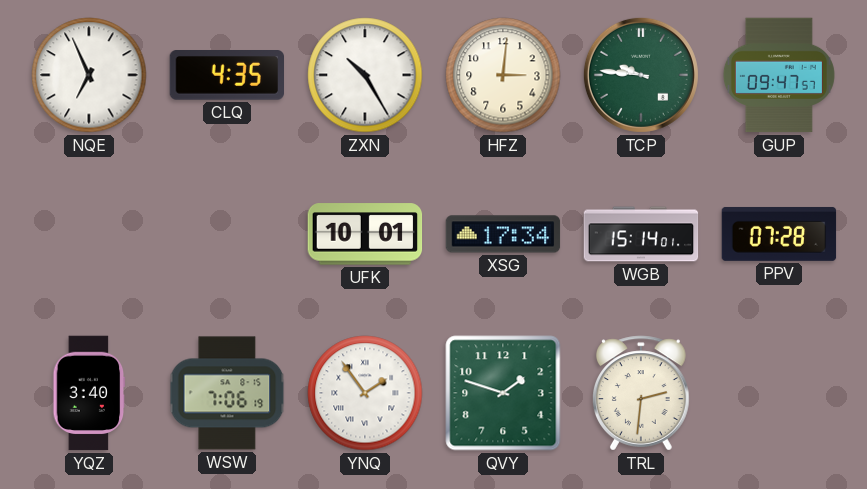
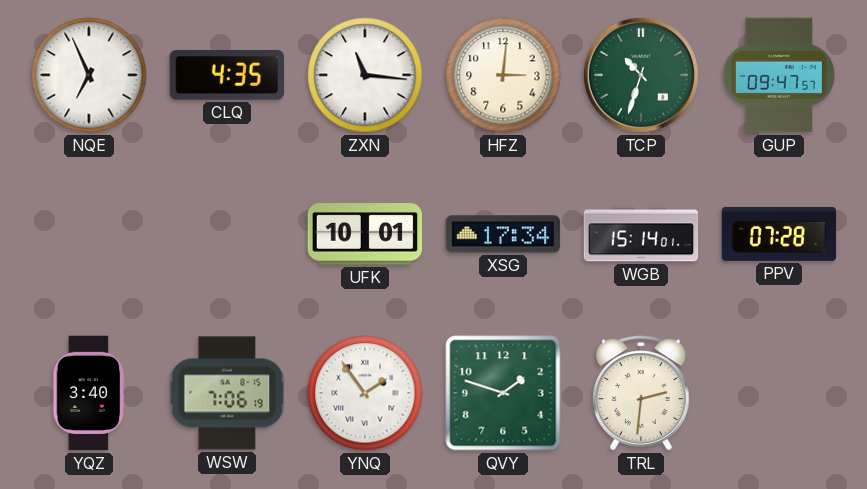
ZXN: 10:25 -> 11:16 (365, 75)
TCP: 9:46 -> 10:33 (641, 75)
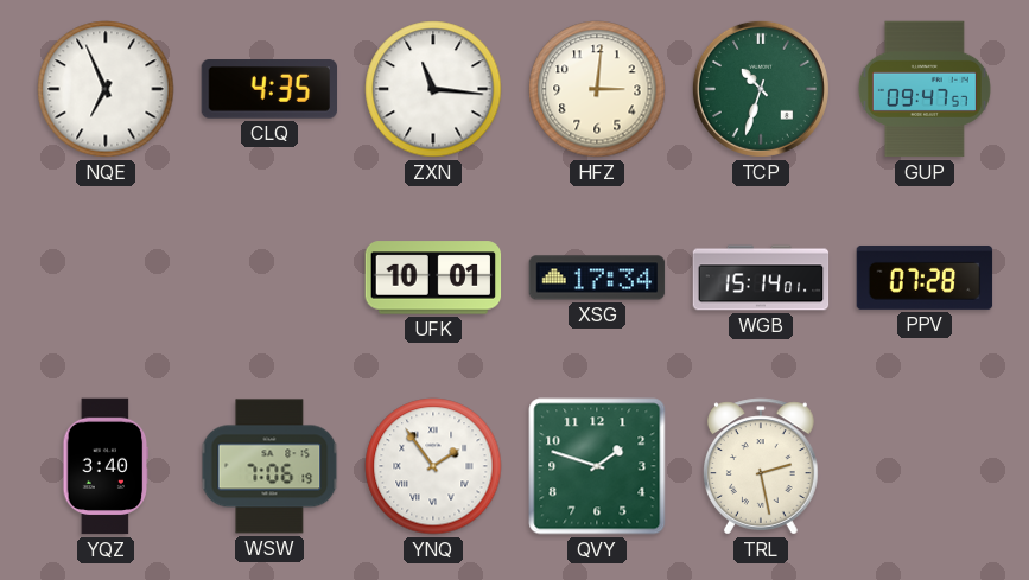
TRL: 2:31 -> 2:28 (762, 466)
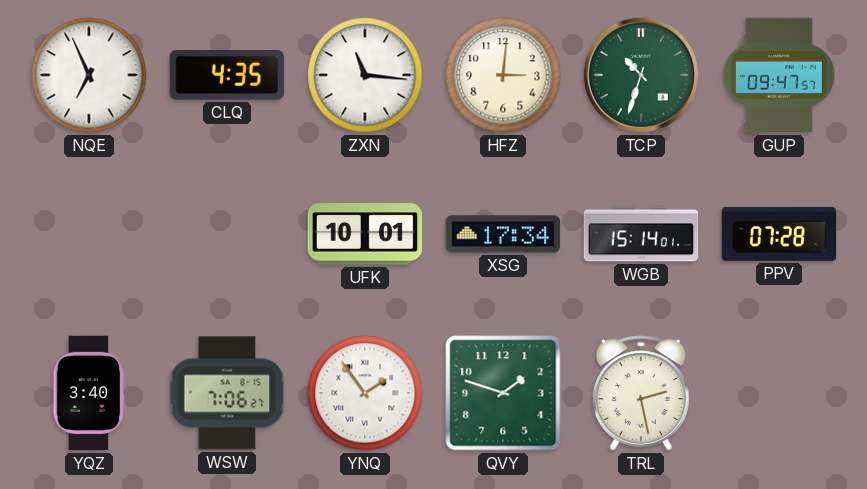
WSW: 7:06:19 -> 7:06:27 (227, 393)
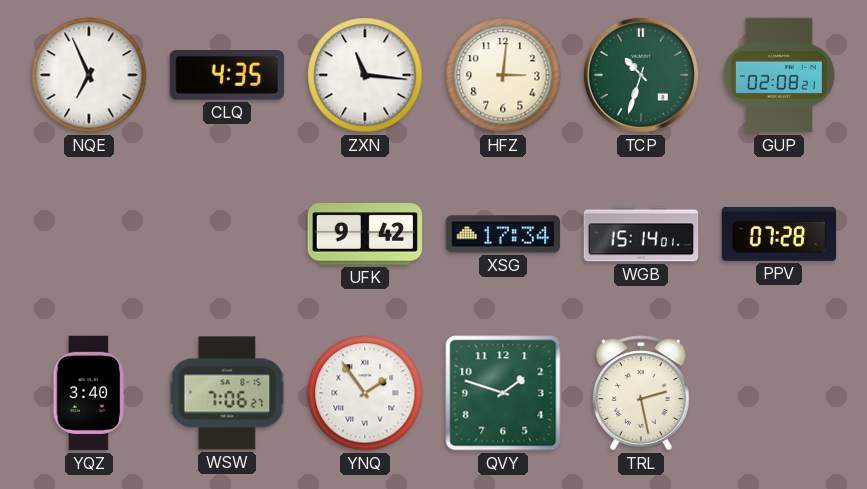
GUP: 09:47 -> 02:08 (779, 75)
UFK: 10:01 -> 9:42 (365, 234)
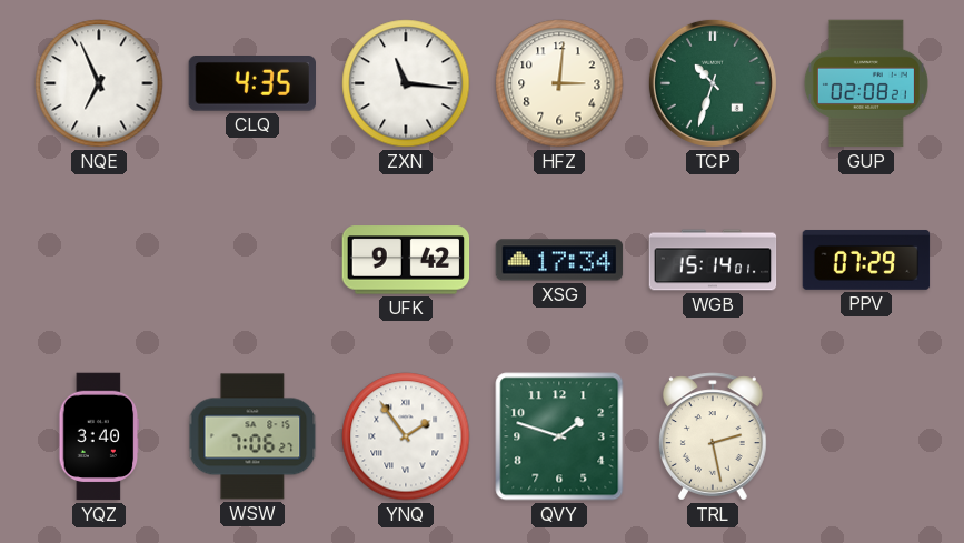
PPV: 07:28 -> 07:29 (866, 260)
